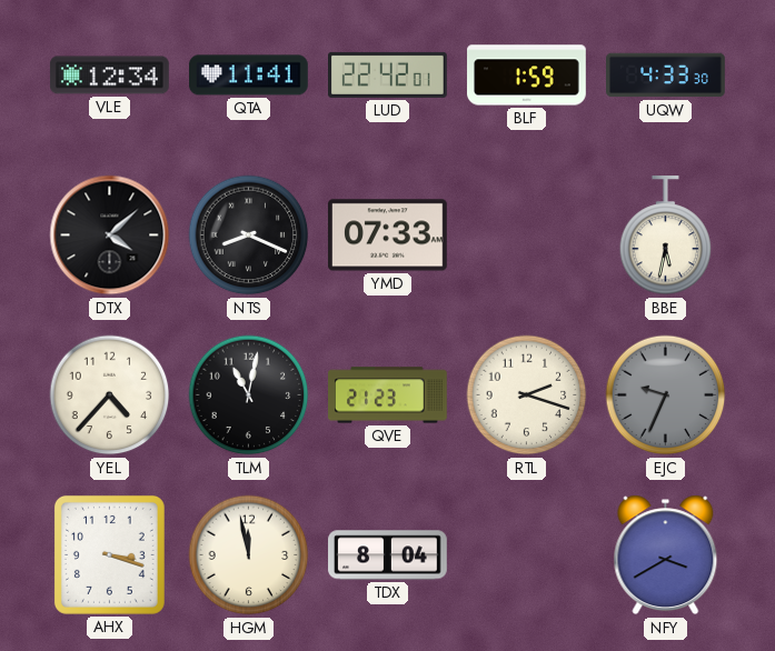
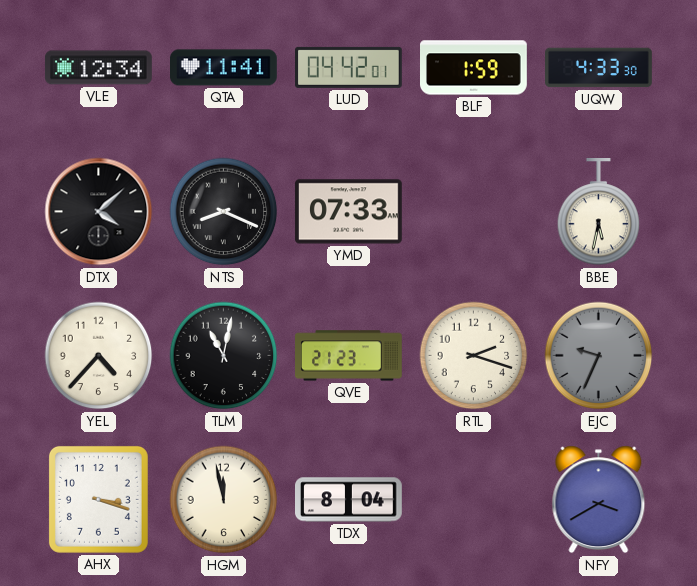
LUD: 22:42 -> 04:42 (349, 67)
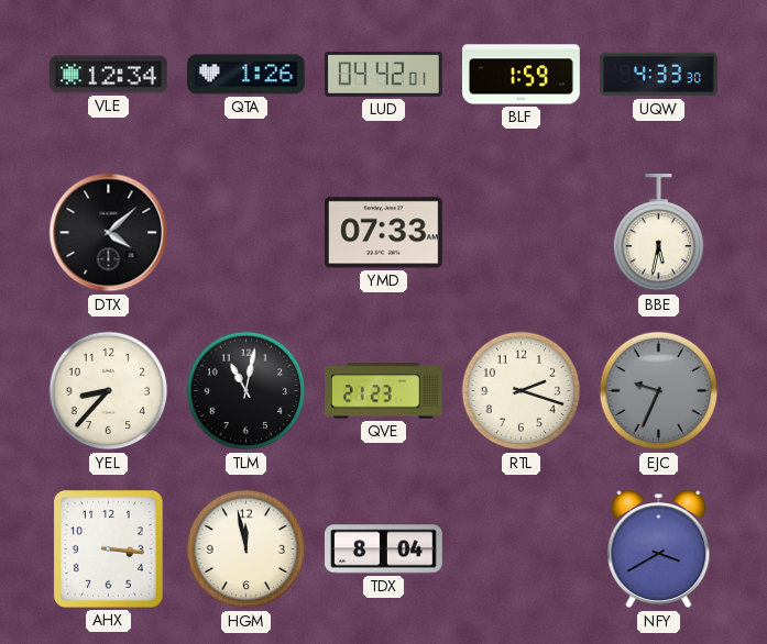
QTA: 11:41 -> 1:26 (246, 75)
NTS: 8:19 -> none (224, 212)
YEL: 4:37 -> 8:37 (109, 391)
AHX: 3:18 -> 3:16 (108, 548)
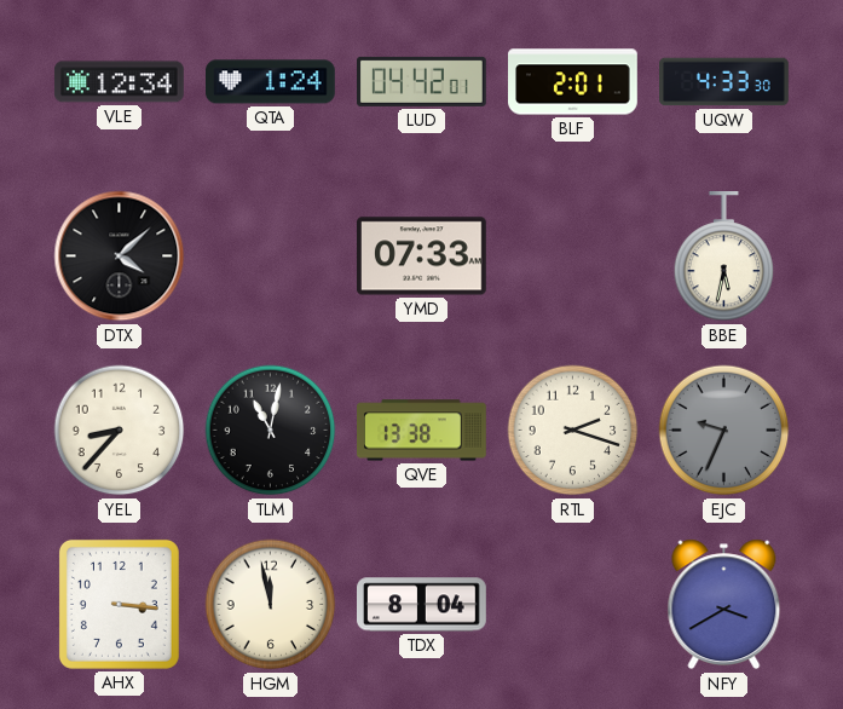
QTA: 1:26 -> 1:24 (271, 82)
BLF: 1:59 -> 2:01 (573, 82)
QVE: 21:23 -> 13:38 (422, 431)
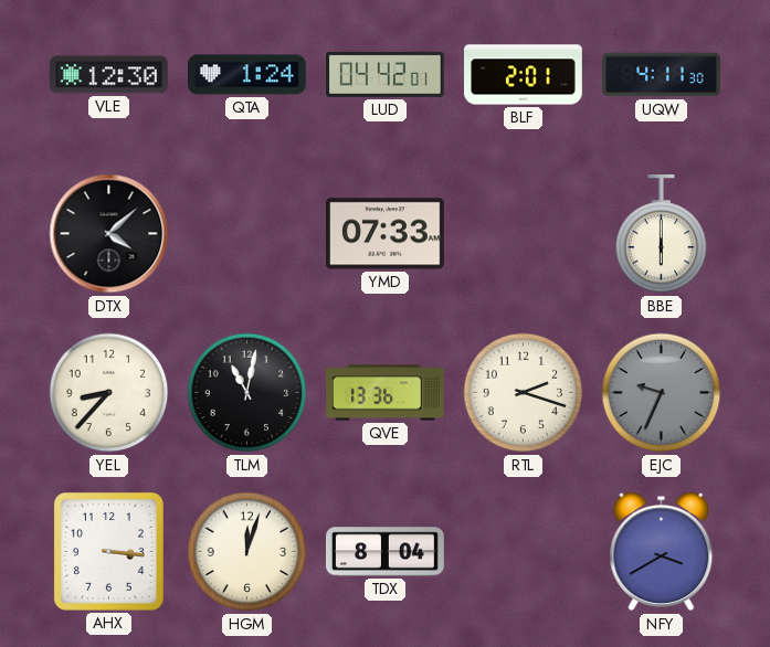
VLE: 12:34 -> 12:30 (108, 75)
UQW: 4:33 -> 4:11 (662, 75)
BBE: 5:32 -> 6:00 (662, 234)
QVE: 13:38 -> 13:36 (386, 393)
HGM: 11:58 -> 12:03 (247, 552)
